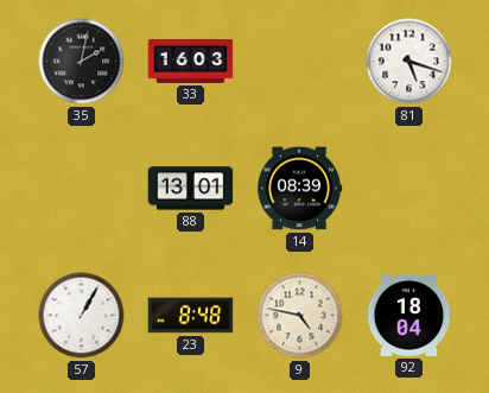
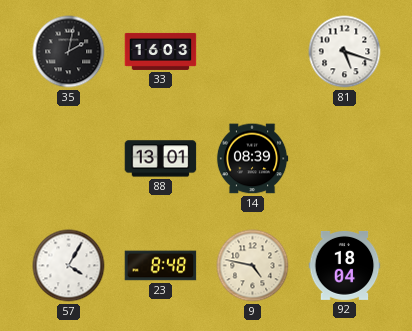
57: 1:05 -> 4:05 (69, 266)
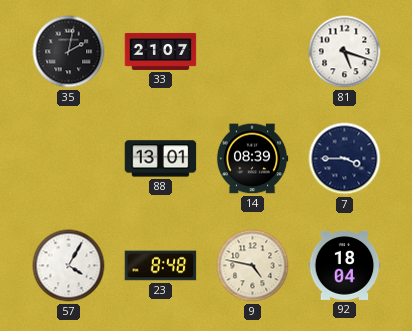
33: 16:03 -> 21:07 (161, 51)
7: none -> 3:45 (345, 159)
